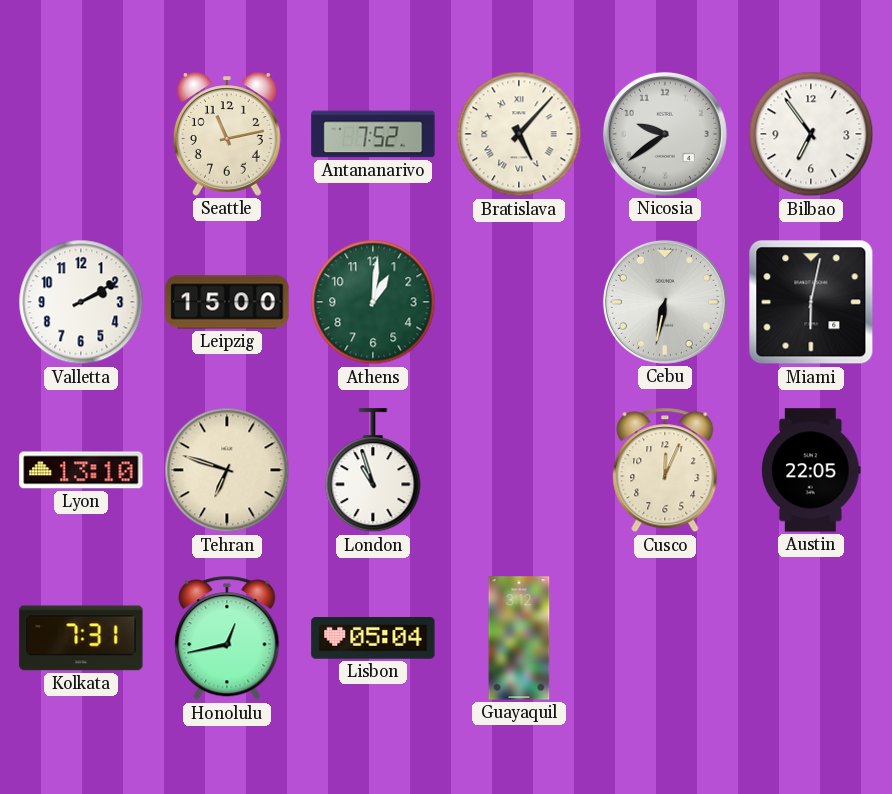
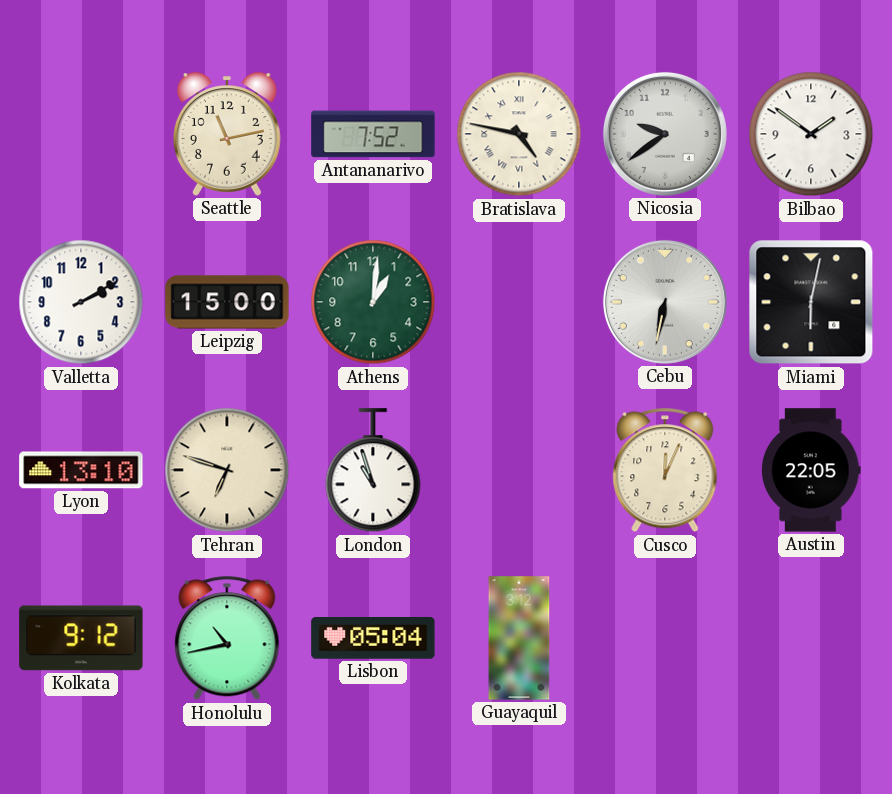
Bratislava: 5:07 -> 4:47 (519, 134)
Bilbao: 6:54 -> 1:51 (811, 134)
Kolkata: 7:31 -> 9:12 (81, 638)
Honolulu: 12:43 -> 10:43 (227, 638)
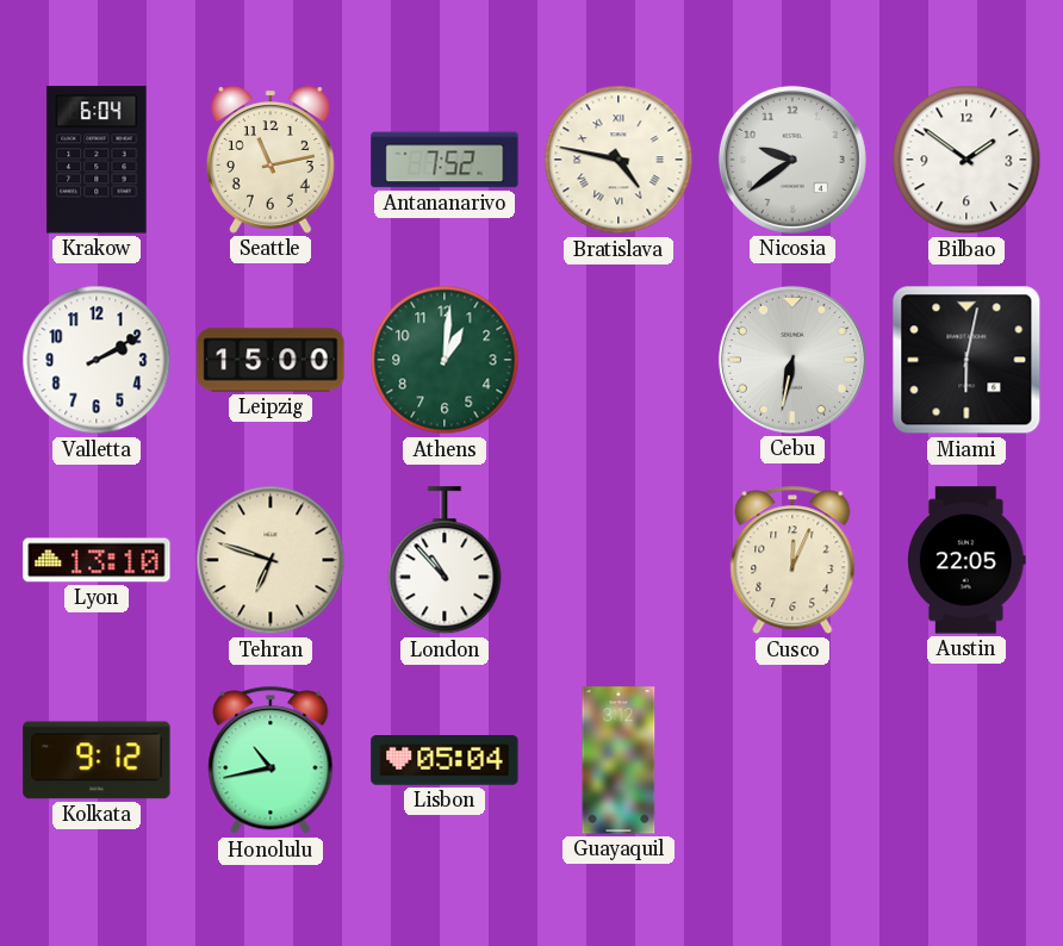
Krakow: none -> 6:04 (97, 160)
London: 10:57 -> 10:53 (445, 561)
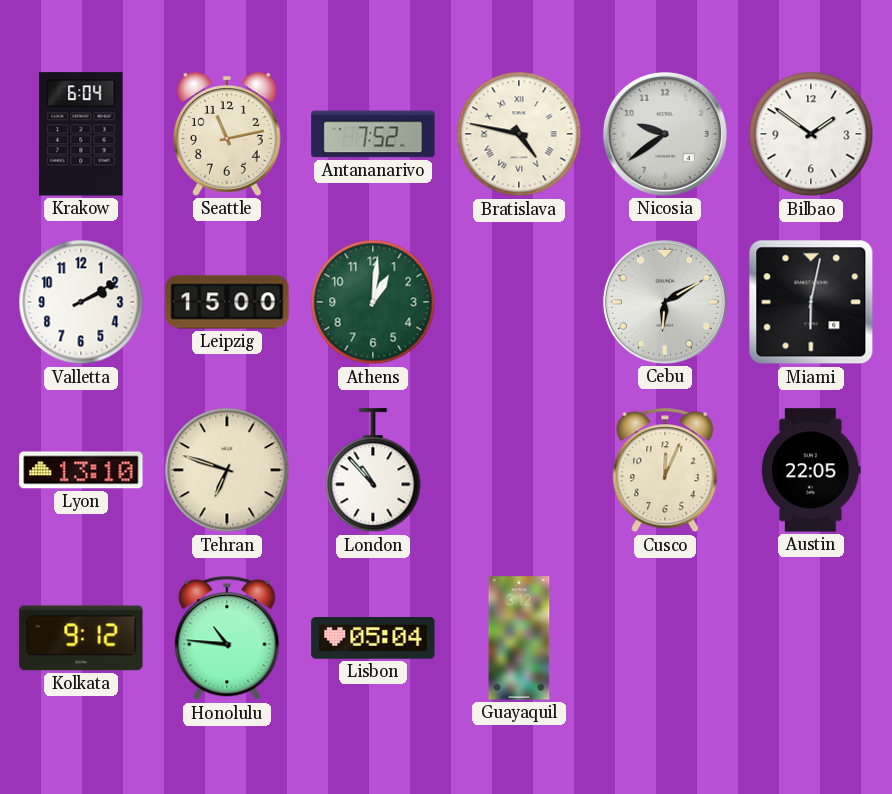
Cebu: 6:32 -> 6:10 (665, 302)
Honolulu: 10:43 -> 10:46 (227, 638)
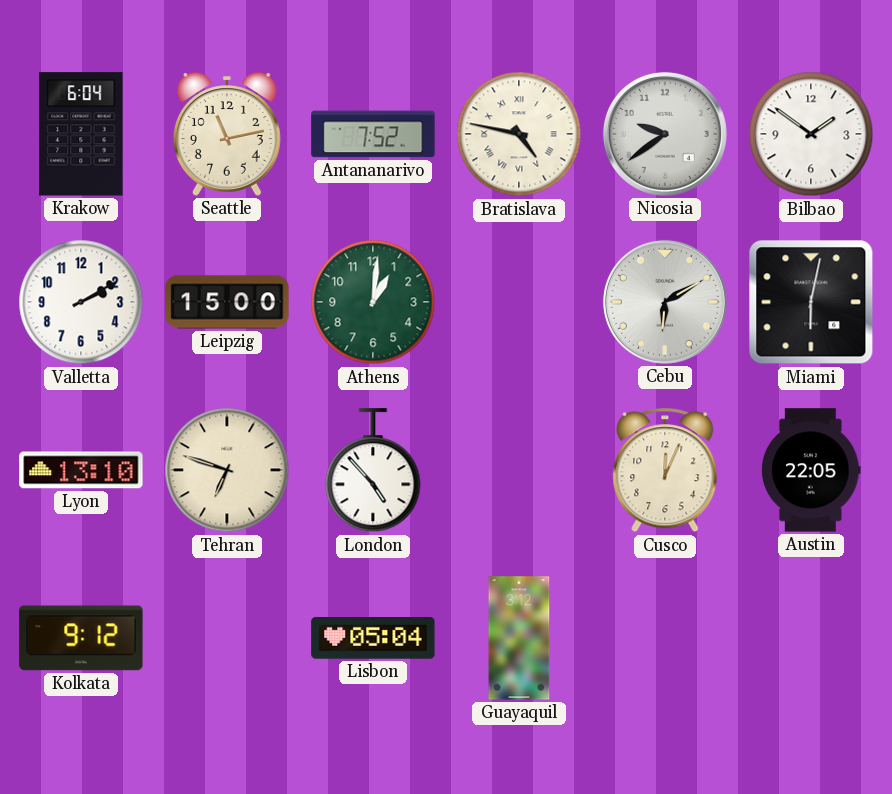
London: 10:53 -> 4:53 (373, 471)
Honolulu: 10:46 -> none (227, 638)
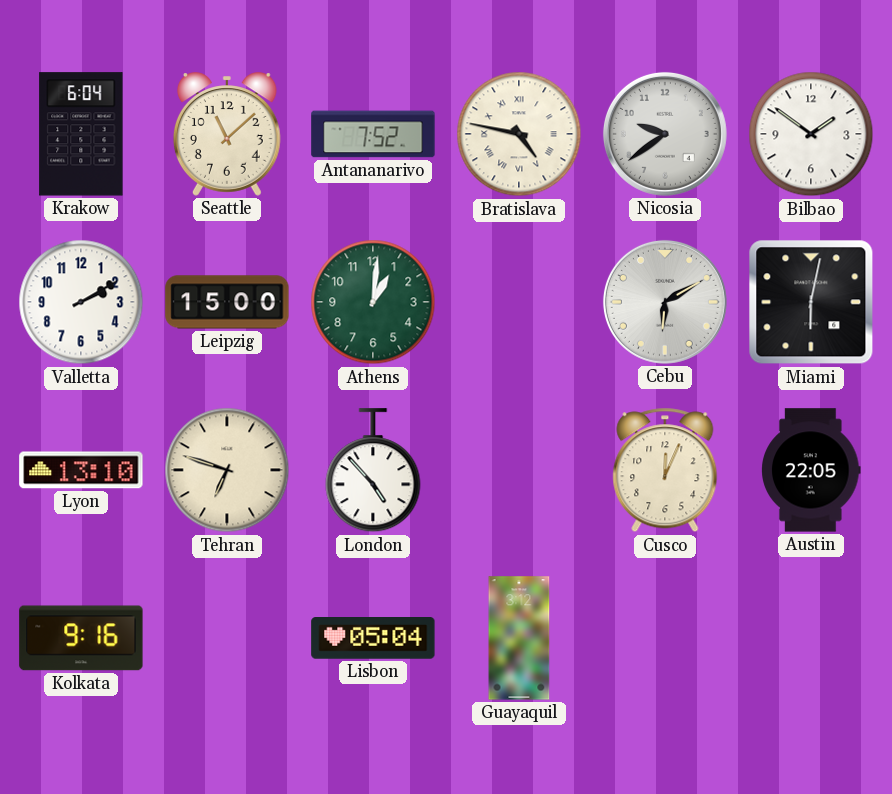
Seattle: 11:13 -> 11:08 (227, 134)
Kolkata: 9:12 -> 9:16 (81, 638)
